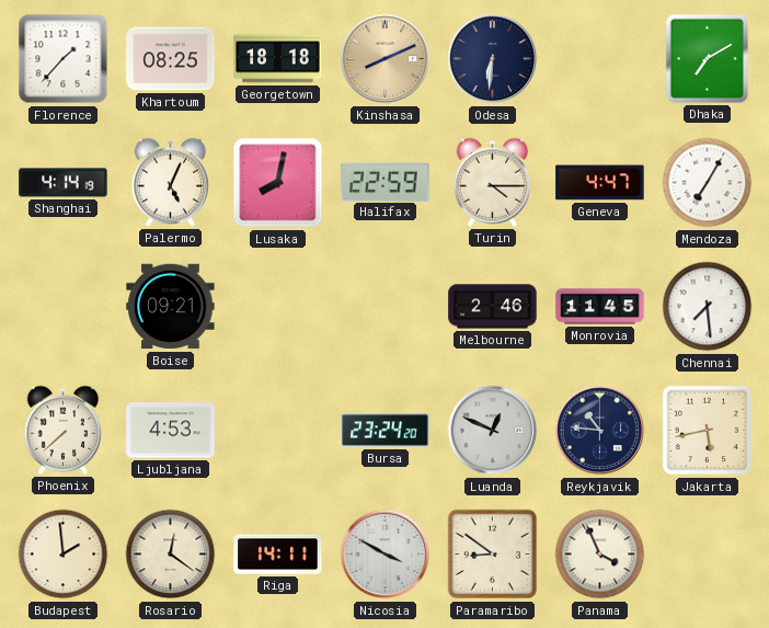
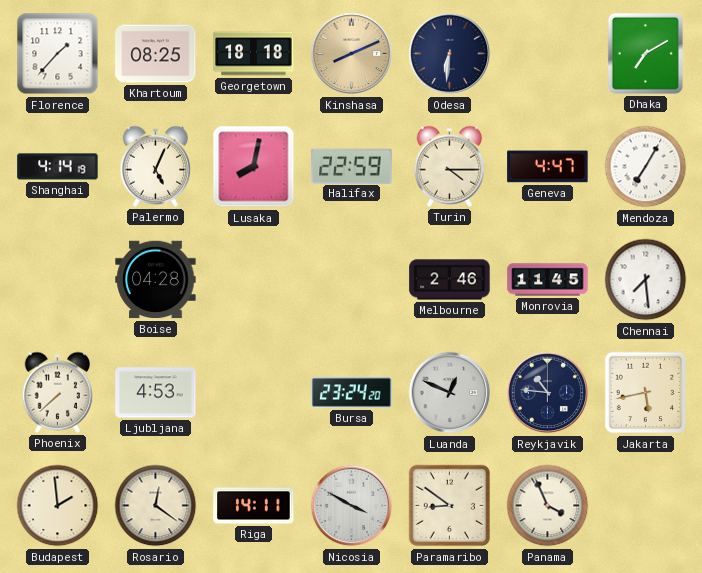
Boise: 09:21 -> 04:28 (156, 280)
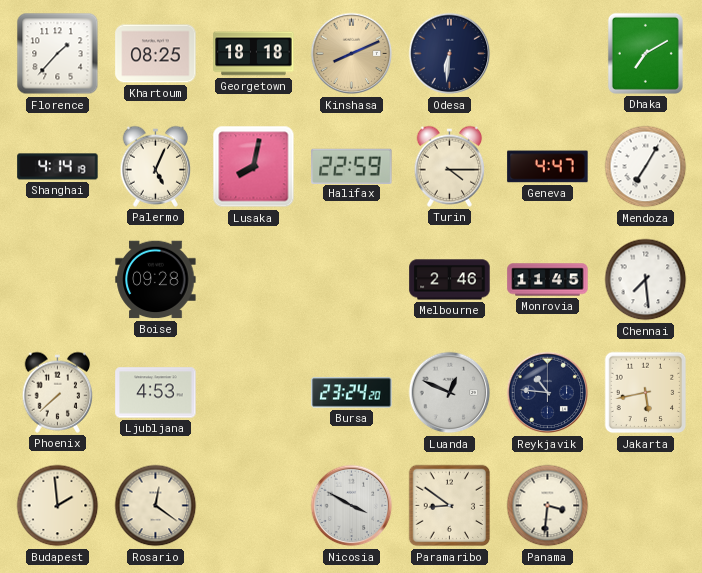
Boise: 04:28 -> 09:28 (156, 280)
Riga: 14:11 -> none (254, 506)
Panama: 3:56 -> 3:31 (548, 506)
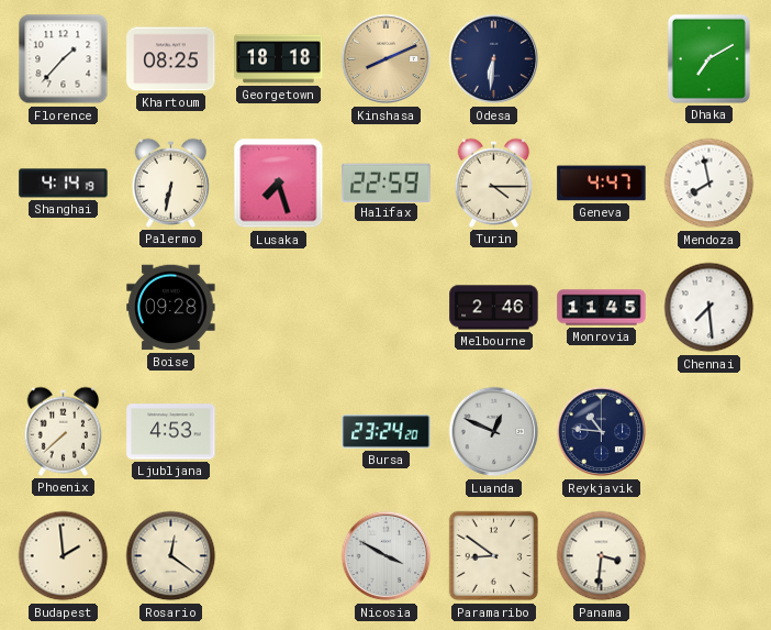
Palermo: 5:04 -> 6:32 (171, 183)
Lusaka: 8:02 -> 7:27 (279, 184)
Mendoza: 7:05 -> 7:58 (709, 184)
Jakarta: 5:43 -> none (646, 393)
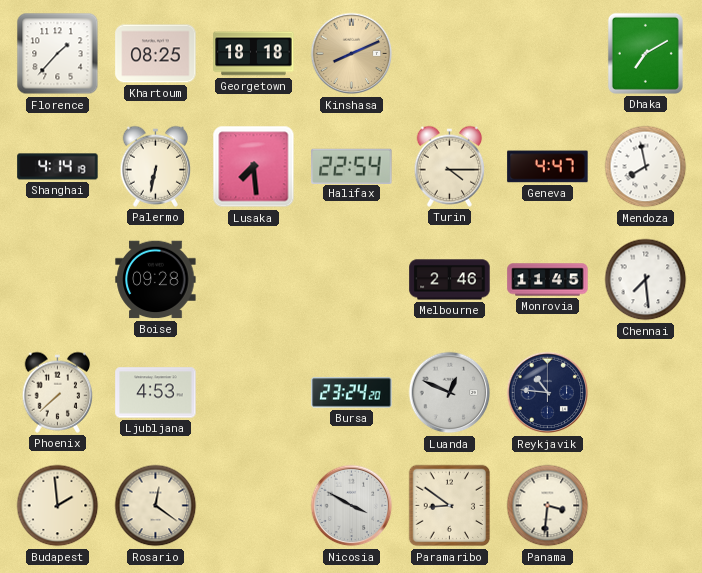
Odesa: 6:31 -> none (494, 59)
Lusaka: 7:27 -> 7:29 (254, 167)
Halifax: 22:59 -> 22:54 (352, 166)
